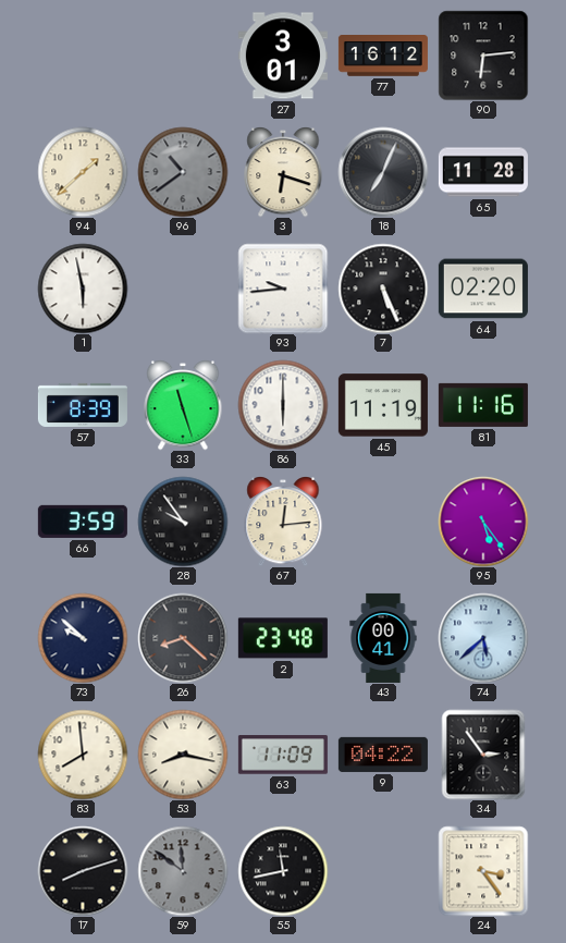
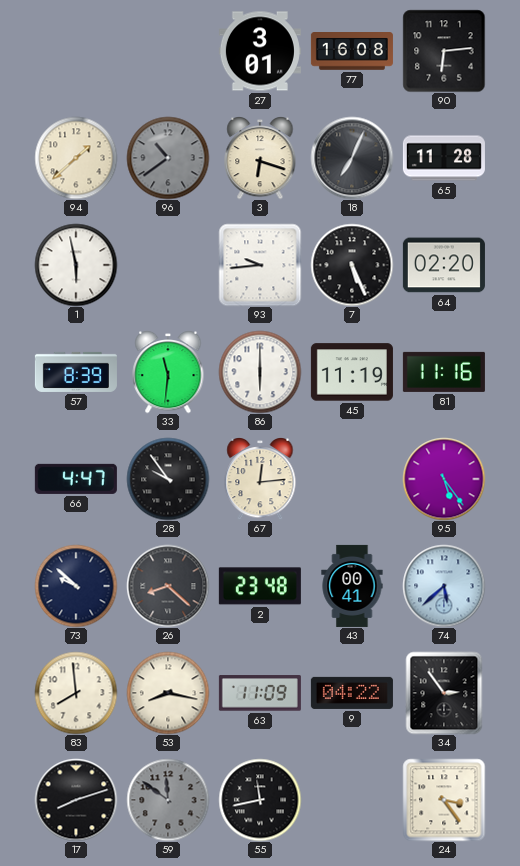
77: 16:12 -> 16:08 (352, 51)
33: 11:27 -> 11:31 (168, 372)
66: 3:59 -> 4:47 (76, 479)
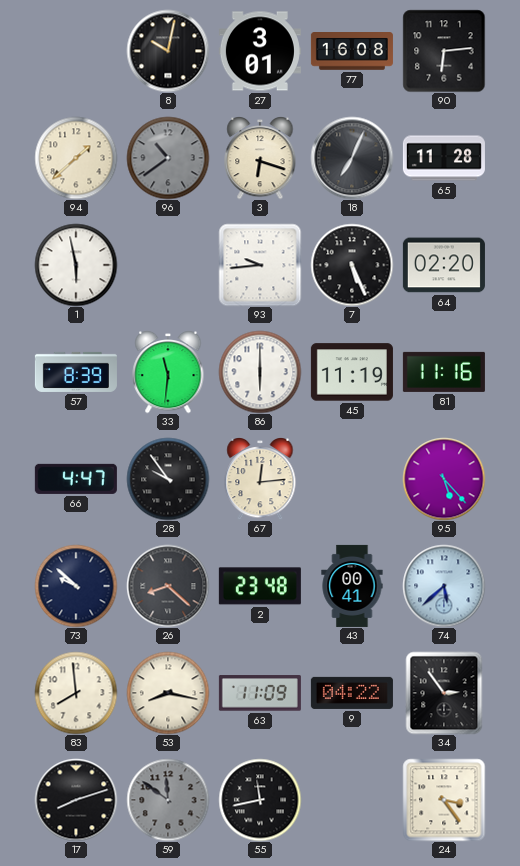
8: none -> 10:02 (168, 51)
95: 5:24 -> 5:23 (444, 479)
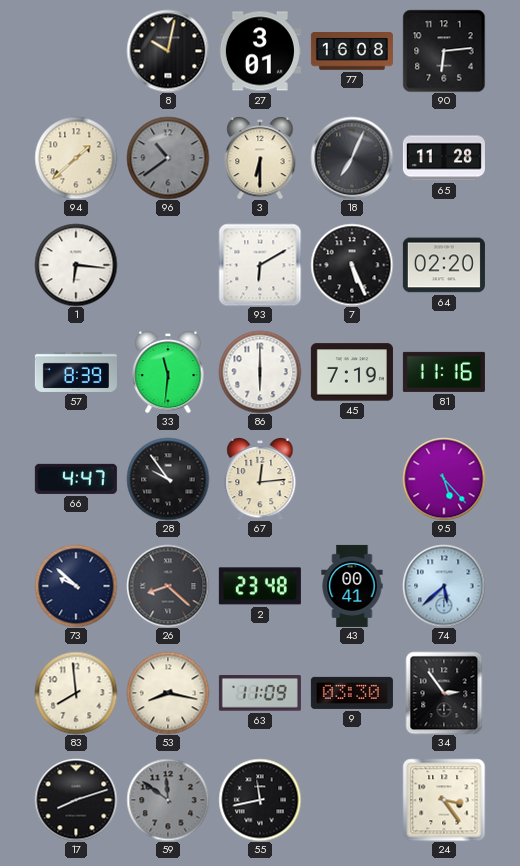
3: 6:18 -> 6:30 (260, 158)
1: 5:58 -> 6:16 (76, 265)
93: 9:44 -> 6:10 (260, 265)
45: 11:19 -> 7:19 (352, 372)
9: 04:22 -> 03:30 (352, 693)
